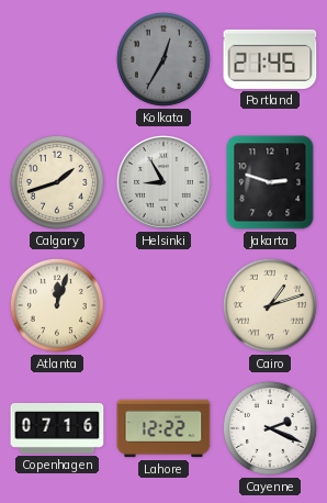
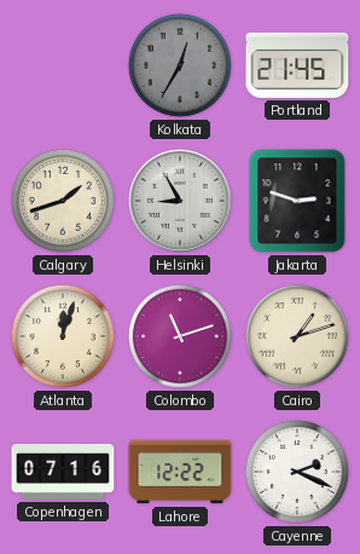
Colombo: none -> 11:12 (180, 336)
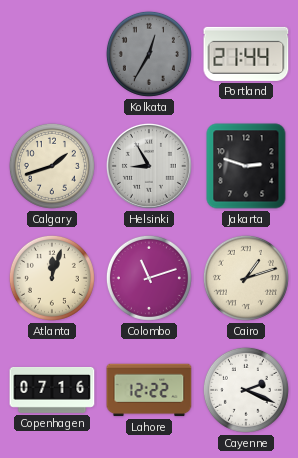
Portland: 21:45 -> 21:44 (246, 54)
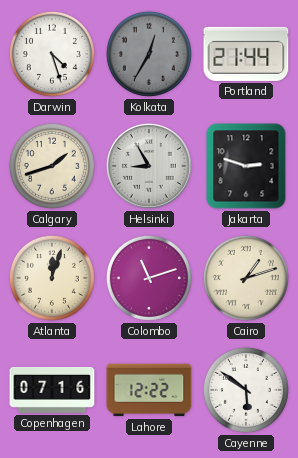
Darwin: none -> 4:27 (52, 54)
Cayenne: 2:19 -> 5:51 (246, 390)
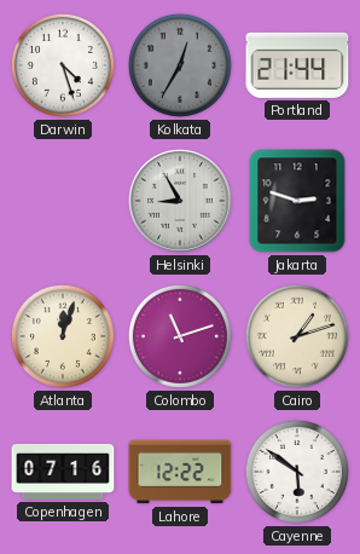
Calgary: 1:42 -> none (52, 166)
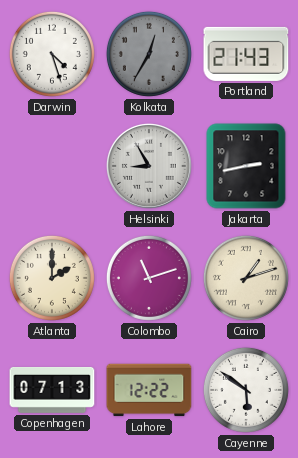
Portland: 21:44 -> 21:43 (246, 54)
Jakarta: 2:48 -> 2:43 (246, 166)
Atlanta: 12:03 -> 2:00 (52, 278)
Copenhagen: 07:16 -> 07:13 (52, 390)
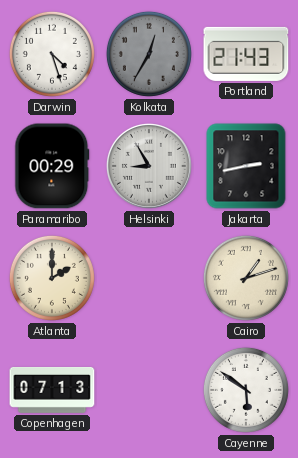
Paramaribo: none -> 00:29 (52, 166)
Colombo: 11:12 -> none (149, 278)
Lahore: 12:22 -> none (149, 390)
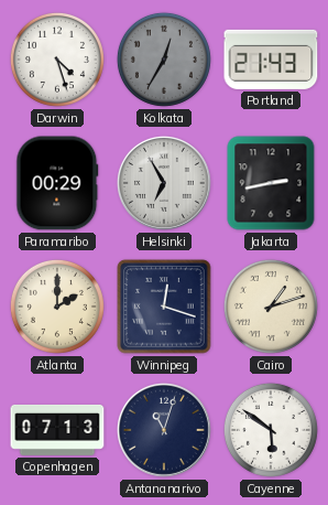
Helsinki: 8:55 -> 6:55 (164, 183)
Winnipeg: none -> 12:18 (164, 307)
Antananarivo: none -> 11:03 (164, 430)
